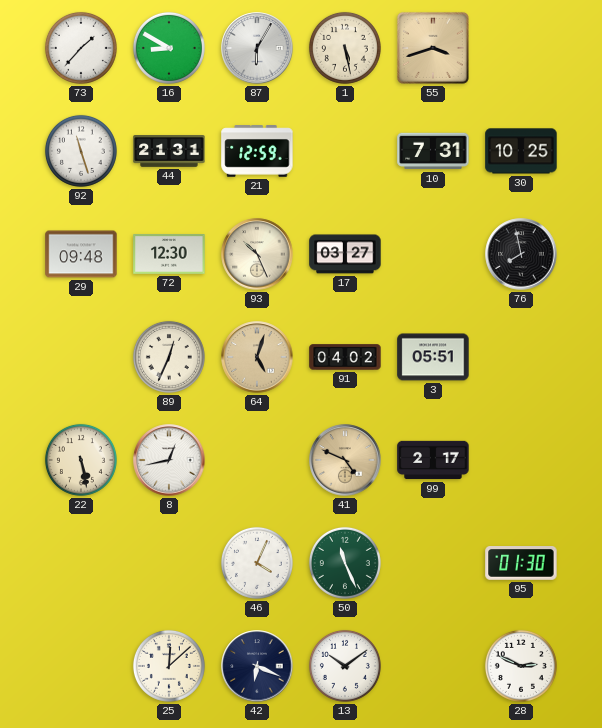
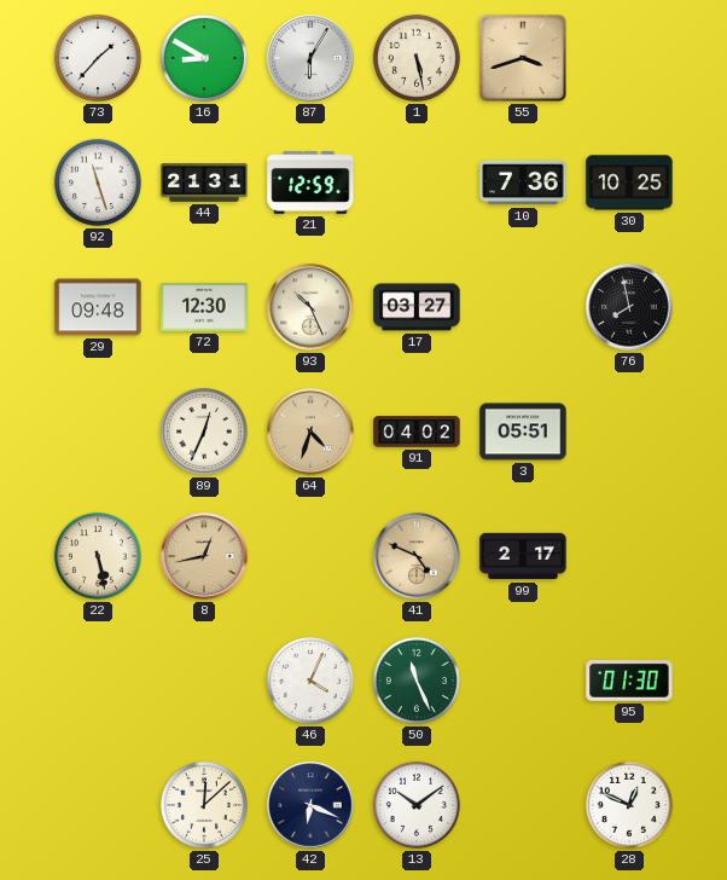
10: 7:31 -> 7:36 (523, 183)
64: 5:03 -> 4:33 (310, 432)
8 dial: white -> champagne (204, 556)
28: 2:49 -> 12:49 (629, 805)
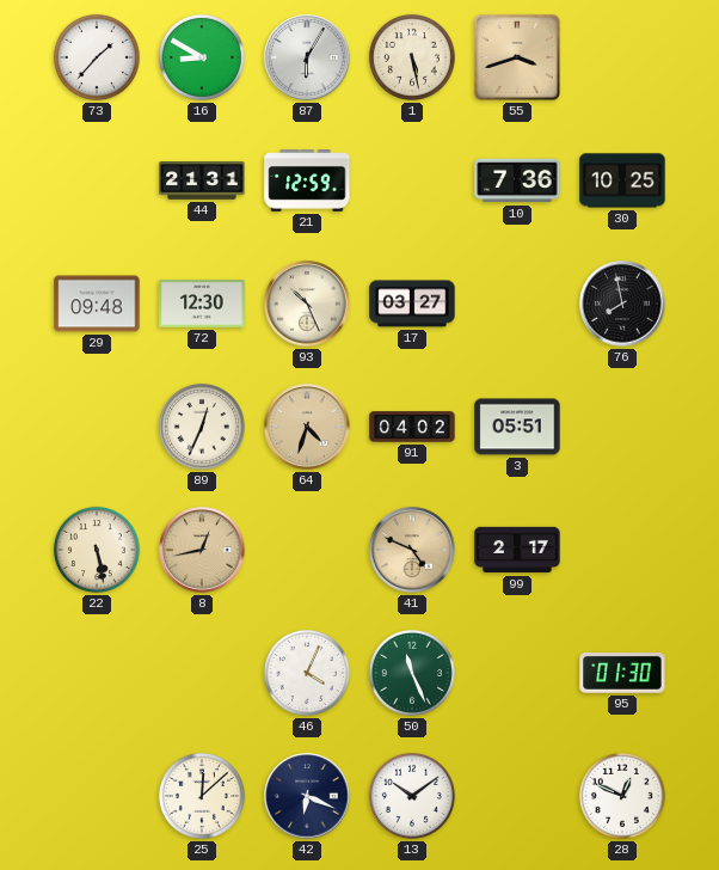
92: 11:27 -> none (98, 183)
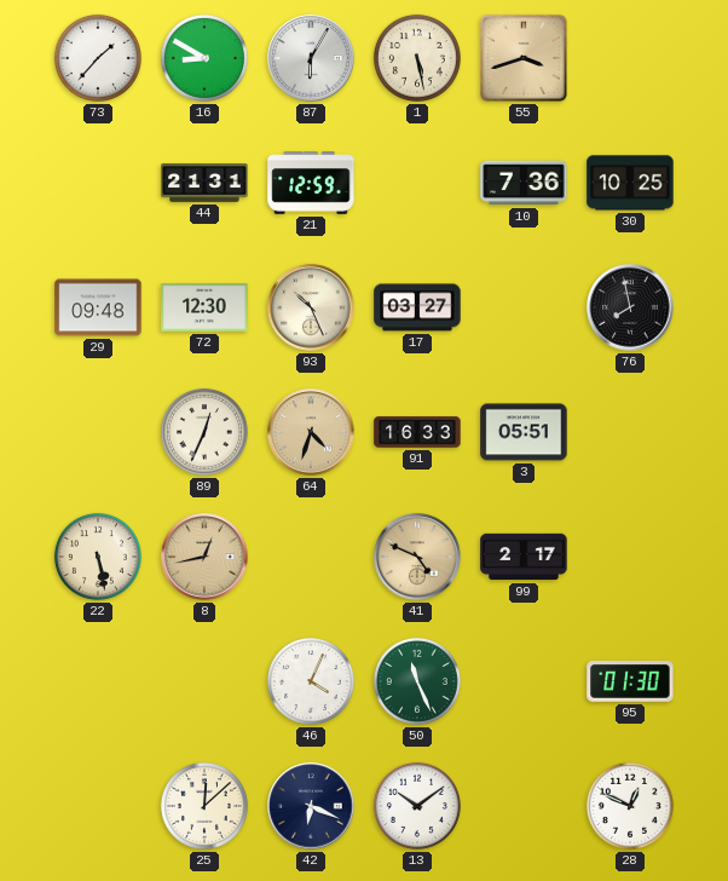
91: 04:02 -> 16:33 (417, 432)
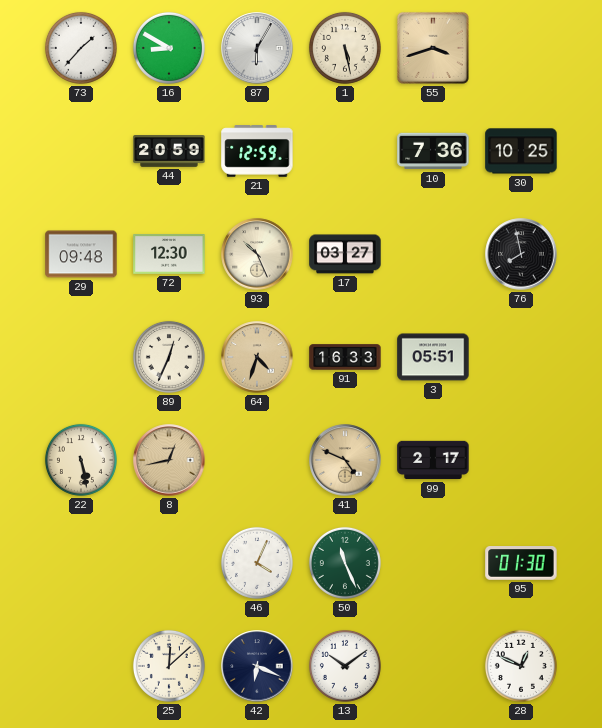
44: 21:31 -> 20:59 (169, 152)
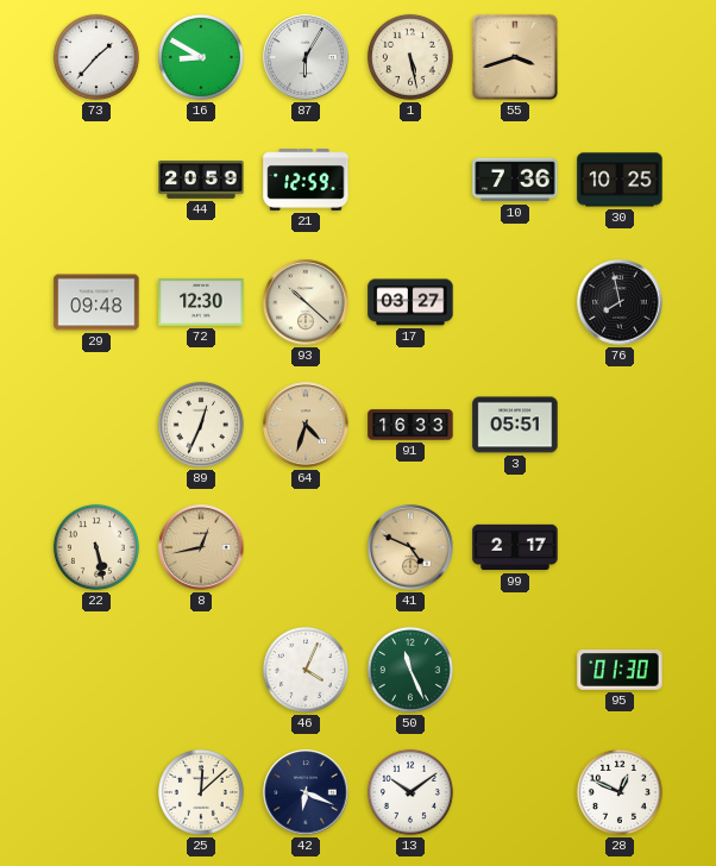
93: 10:26 -> 10:22 (306, 302)
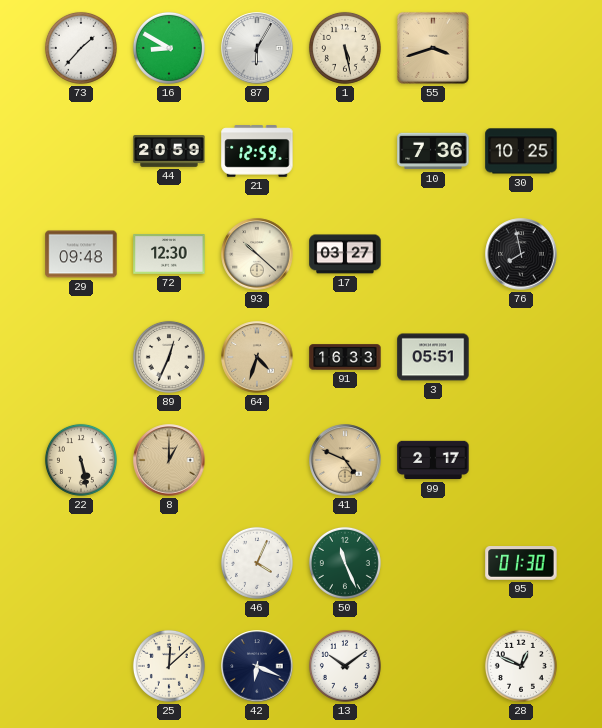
8: 12:43 -> 1:00 (169, 460)
